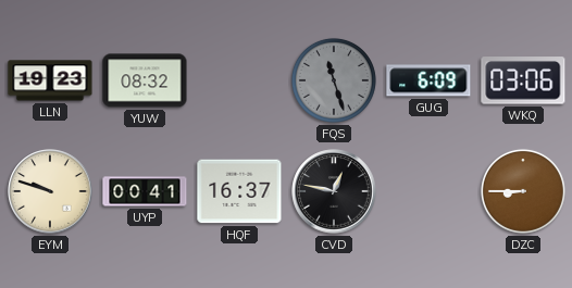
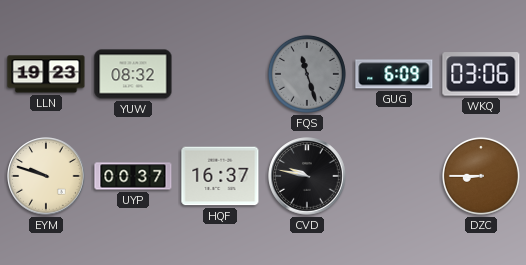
UYP: 00:41 -> 00:37 (133, 176)
CVD: 12:47 -> 9:47 (307, 176)
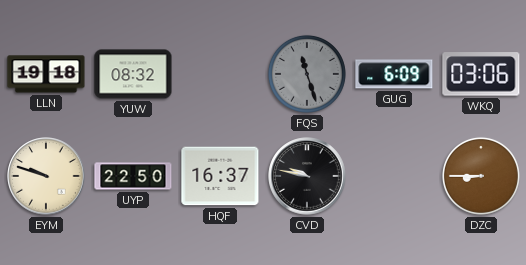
LLN: 19:23 -> 19:18 (46, 74)
UYP: 00:37 -> 22:50 (133, 176)
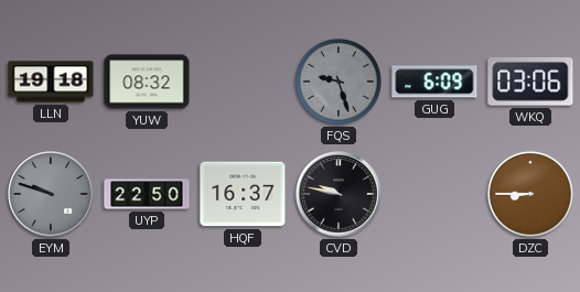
FQS: 11:27 -> 9:27 (339, 82)
EYM dial: cream -> grey (51, 194)
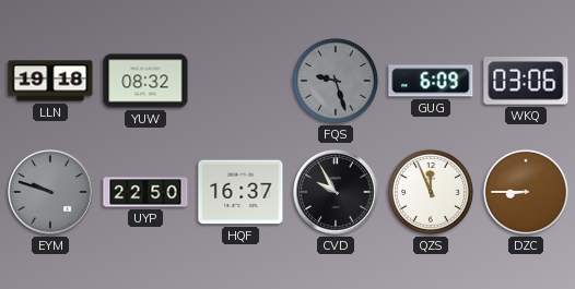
CVD: 9:47 -> 9:55 (336, 192)
QZS: none -> 11:56 (431, 192)
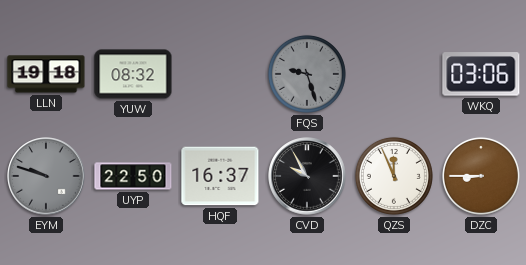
GUG: 6:09 -> none (431, 81)
